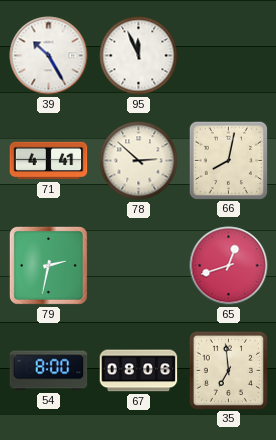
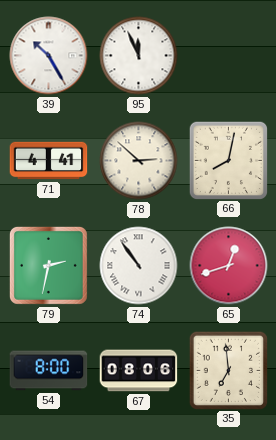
74: none -> 10:54 (139, 266)
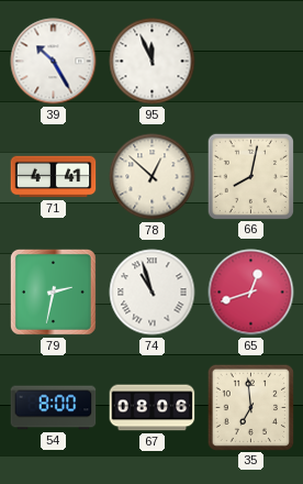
78: 2:52 -> 12:52 (153, 177)
74: 10:54 -> 10:57 (153, 293)
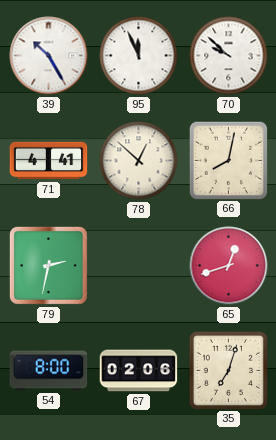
70: none -> 9:52 (229, 56)
74: 10:57 -> none (153, 293)
67: 08:06 -> 02:06 (139, 371)
35: 6:59 -> 7:03 (228, 370)
